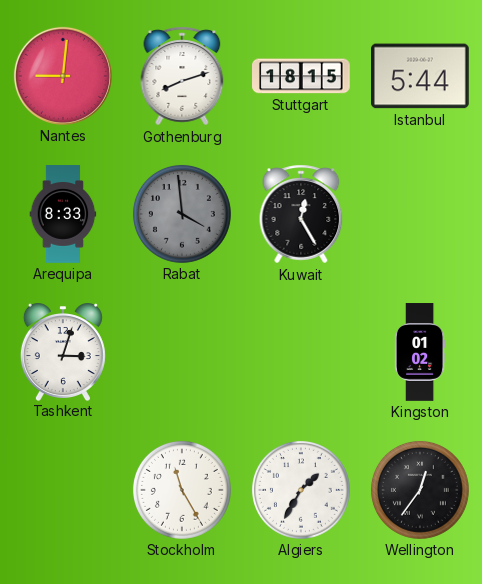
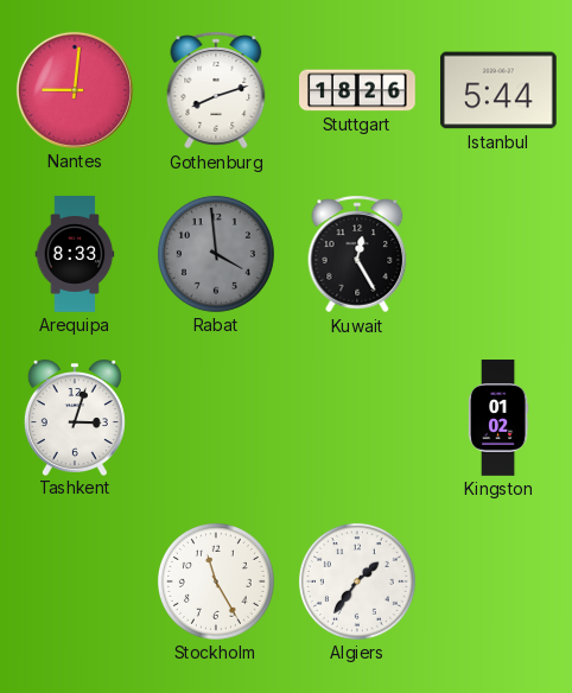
Stuttgart: 18:15 -> 18:26 (357, 90)
Algiers: 1:35 -> 1:36 (357, 581)
Wellington: 12:36 -> none (420, 490)
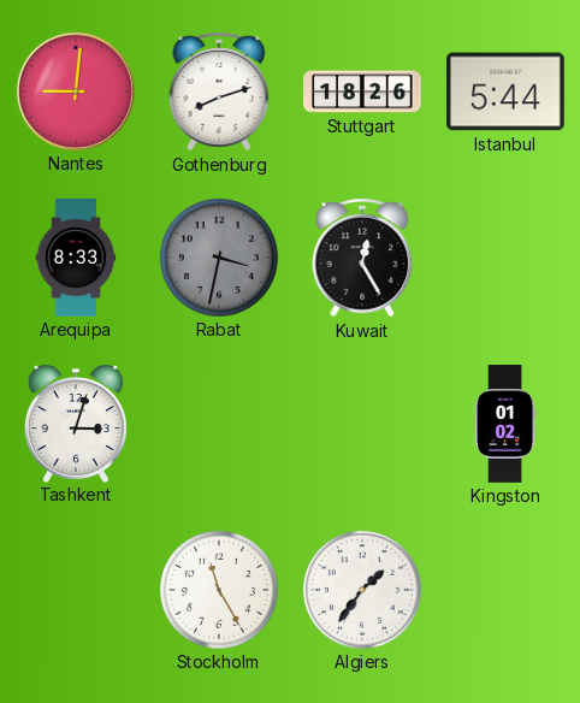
Rabat: 3:59 -> 3:32 (219, 258)
